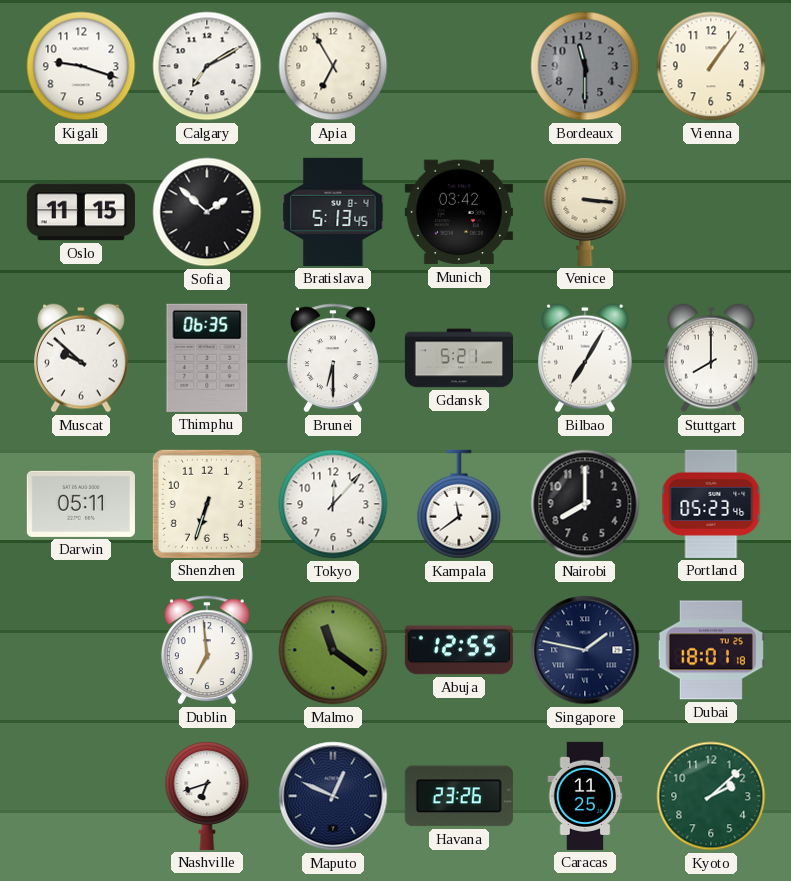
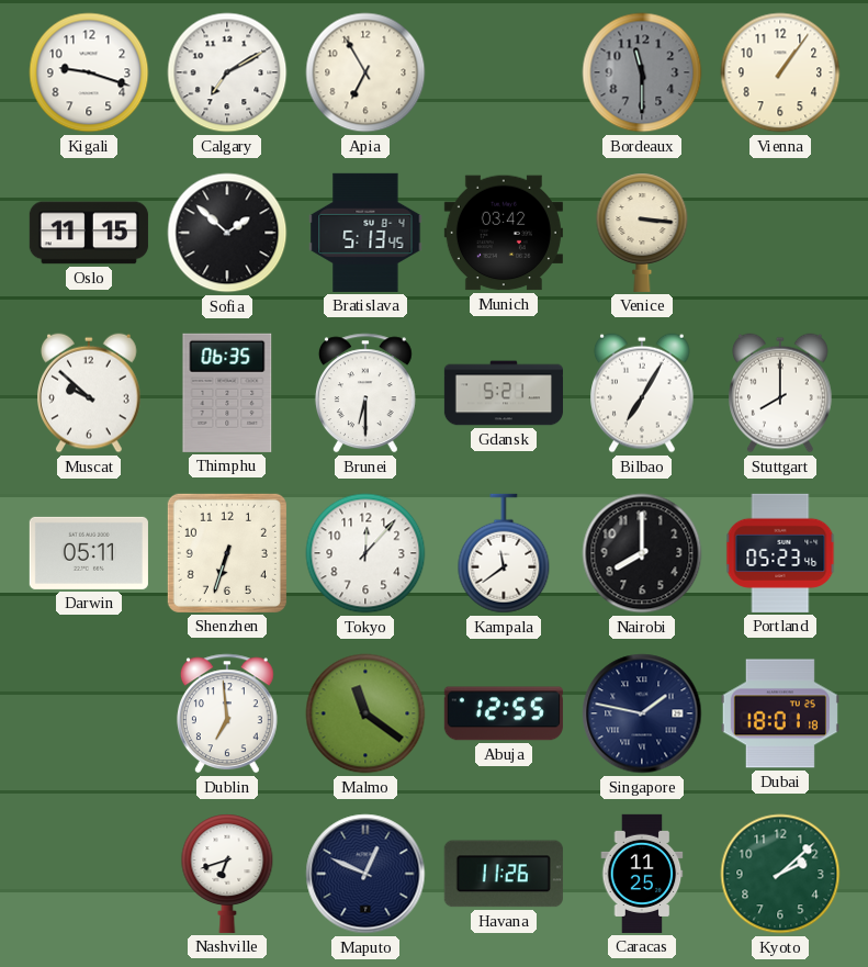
Havana: 23:26 -> 11:26 (504, 874)
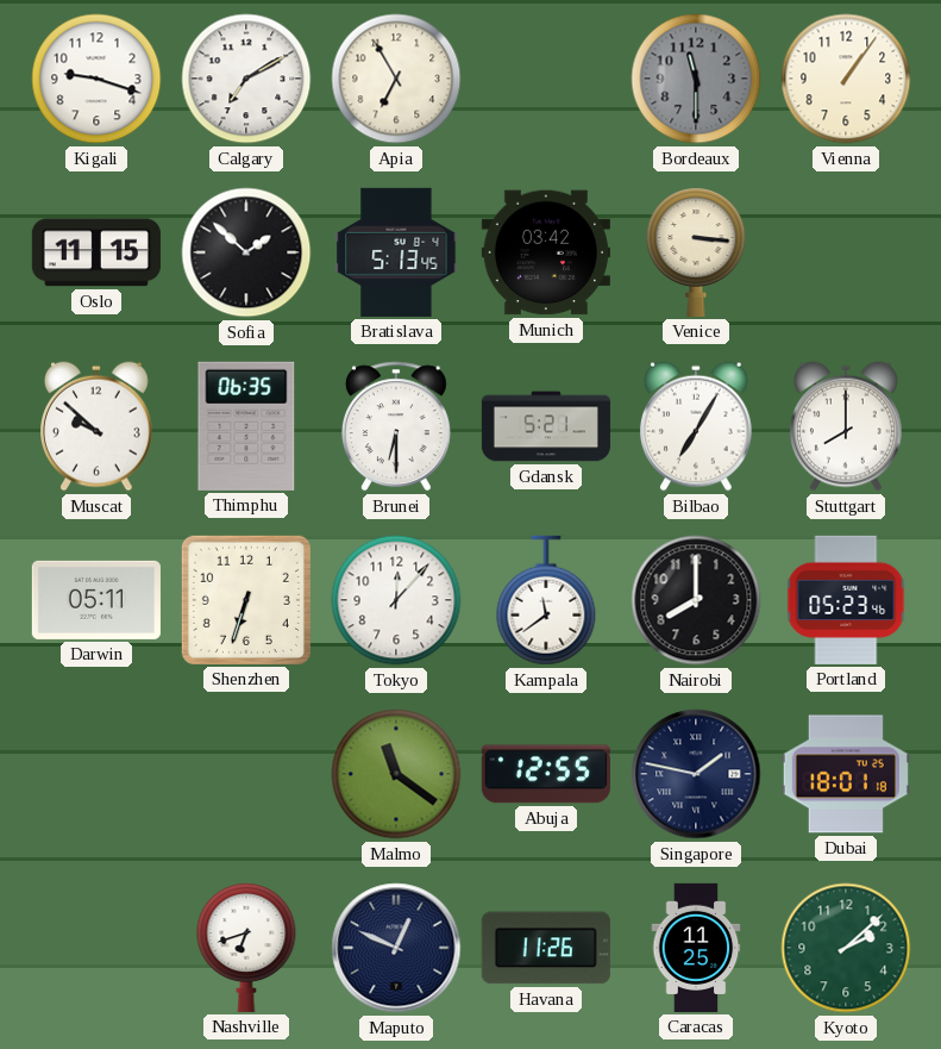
Dublin: 6:59 -> none (227, 713)
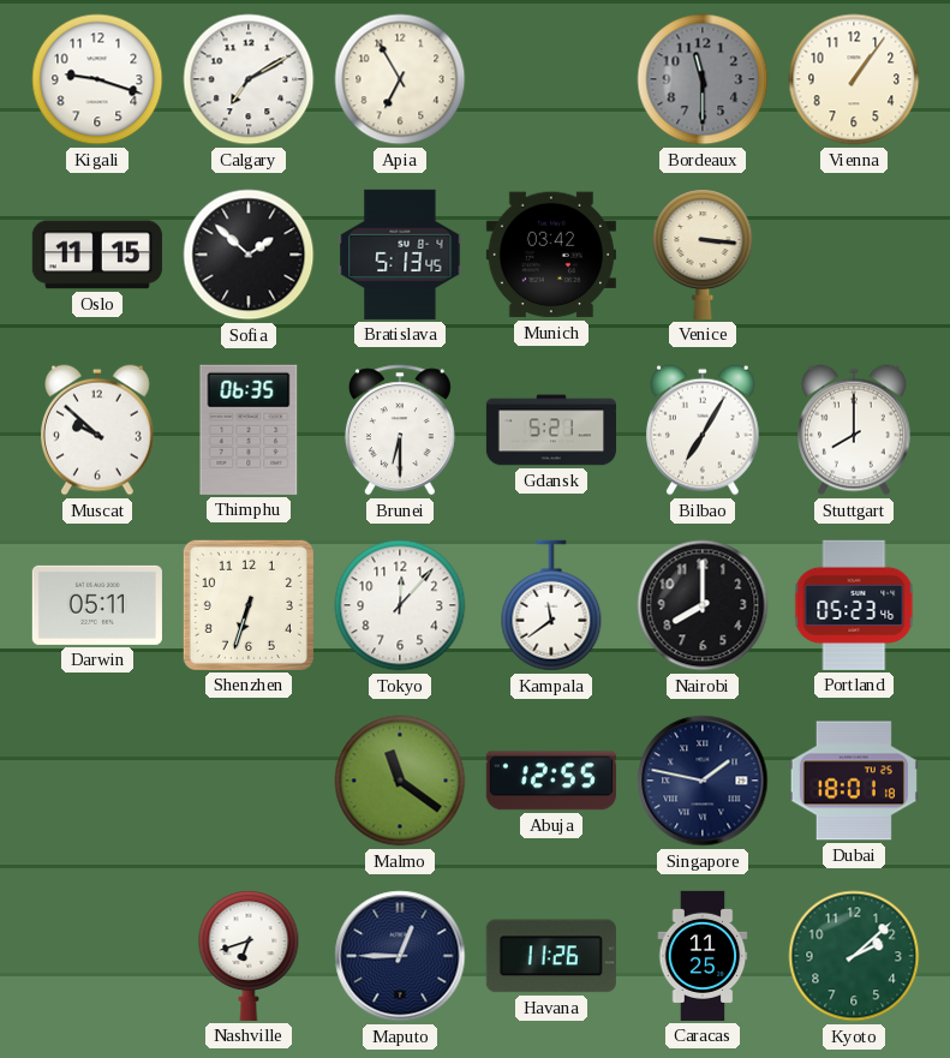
Maputo: 12:49 -> 12:45 (400, 956)
